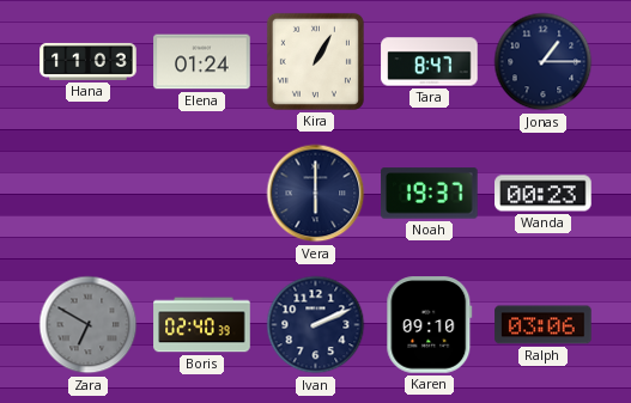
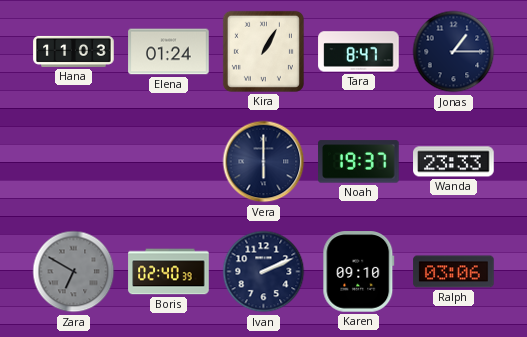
Wanda: 00:23 -> 23:33 (454, 162)
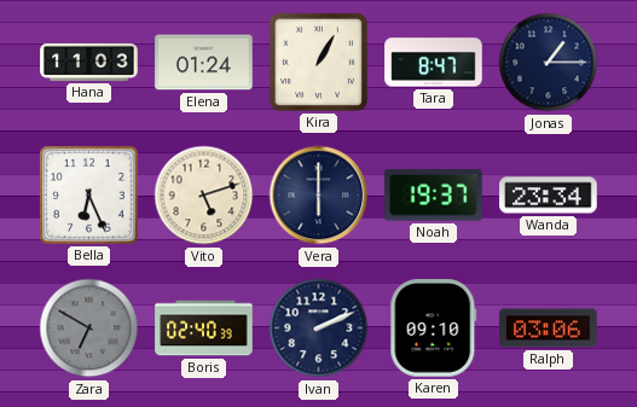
Bella: none -> 6:26 (89, 196)
Vito: none -> 5:12 (204, 196)
Wanda: 23:33 -> 23:34 (549, 196)
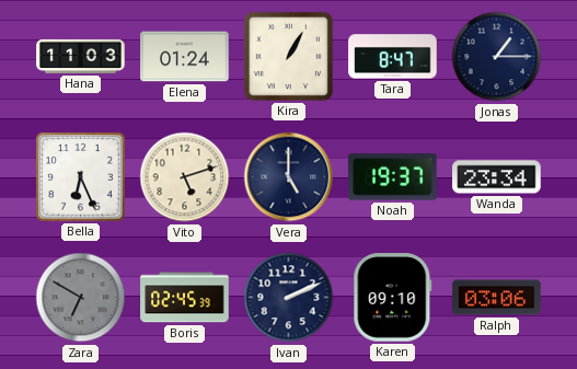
Vera: 6:00 -> 5:00 (289, 177)
Boris: 02:40 -> 02:45 (185, 298)
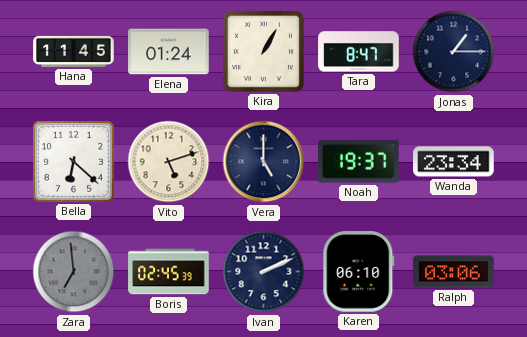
Hana: 11:03 -> 11:45 (74, 51)
Bella: 6:26 -> 6:22 (74, 162)
Zara: 6:50 -> 6:59 (74, 272)
Karen: 09:10 -> 06:10 (359, 272)
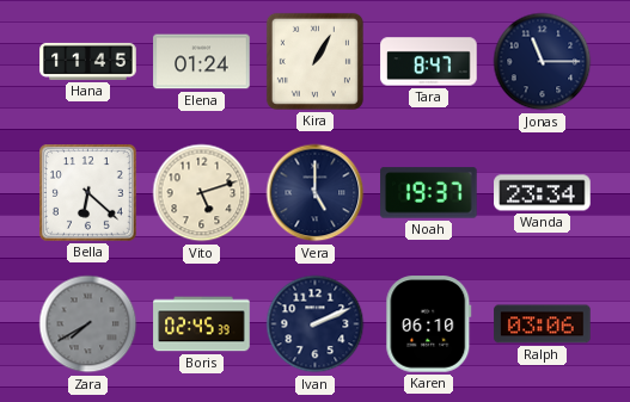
Jonas: 1:15 -> 11:15 (543, 62)
Zara: 6:59 -> 7:40 (88, 324)
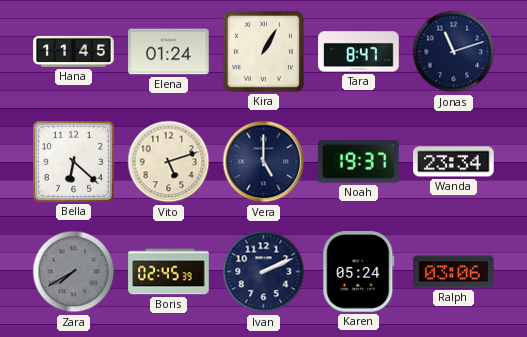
Jonas: 11:15 -> 11:12 (454, 52)
Karen: 06:10 -> 05:24 (359, 272)
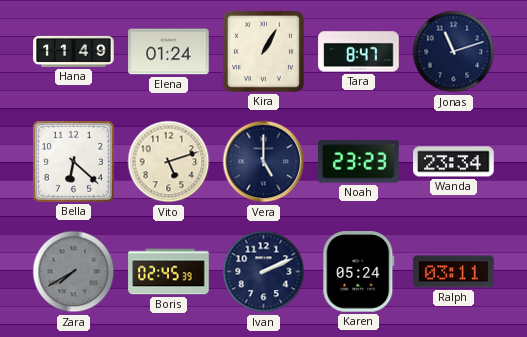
Hana: 11:45 -> 11:49 (74, 51)
Noah: 19:37 -> 23:23 (359, 162)
Ralph: 03:06 -> 03:11 (454, 272)
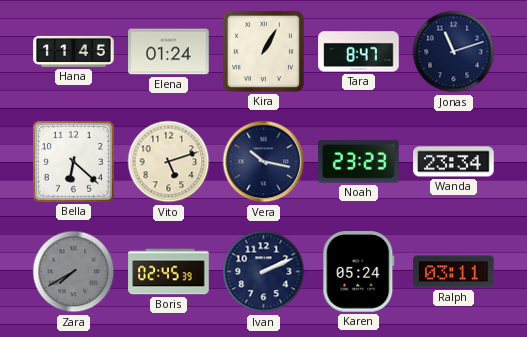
Hana: 11:49 -> 11:45 (74, 51)
Vera: 5:00 -> 10:17 (264, 162)
